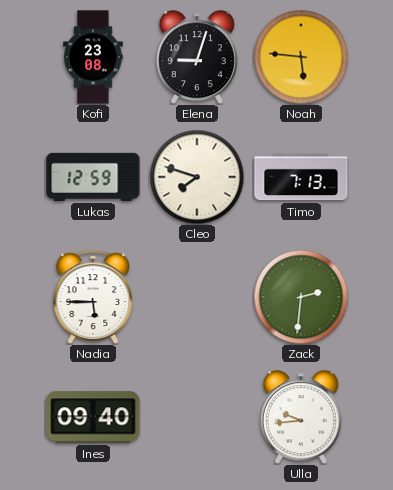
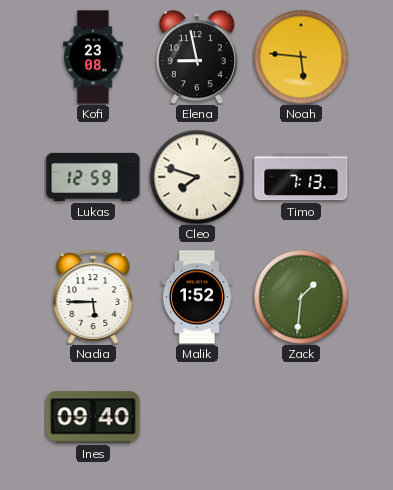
Elena: 9:03 -> 8:58 (197, 57)
Malik: none -> 1:52 (197, 297)
Zack: 2:31 -> 1:31 (301, 297)
Ulla: 9:44 -> none (301, 417)
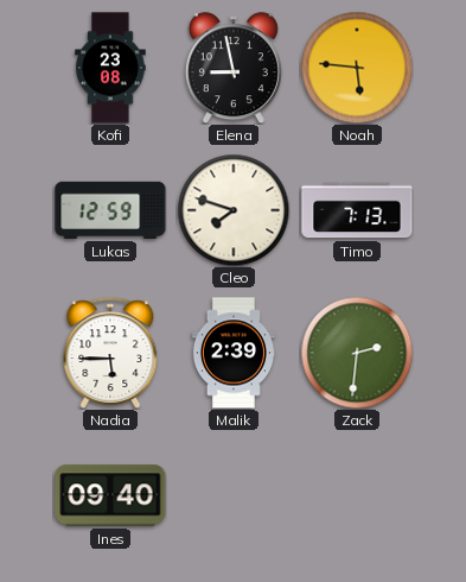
Malik: 1:52 -> 2:39 (234, 353)
Zack: 1:31 -> 2:31 (357, 353)
